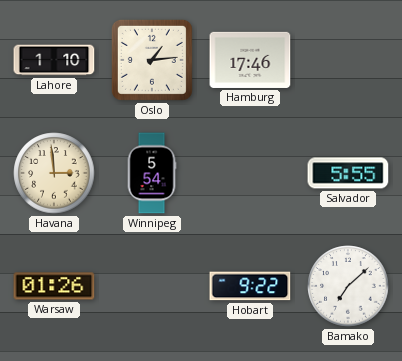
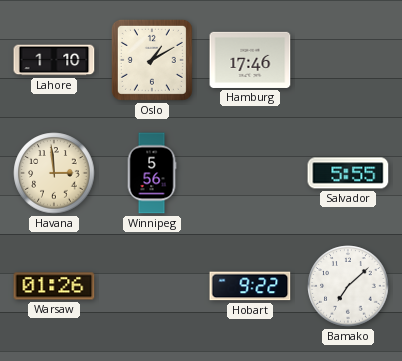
Oslo: 1:14 -> 1:10 (152, 60)
Winnipeg: 5:54 -> 5:56 (152, 173)
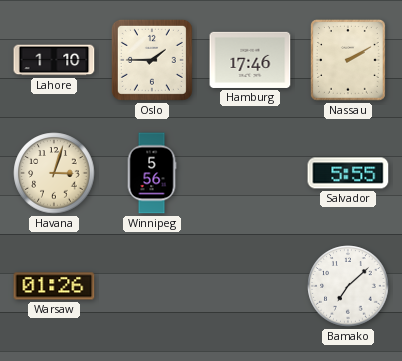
Oslo: 1:10 -> 1:45 (152, 60)
Nassau: none -> 2:10 (348, 61)
Havana: 2:59 -> 3:03 (54, 173)
Hobart: 9:22 -> none (250, 286)
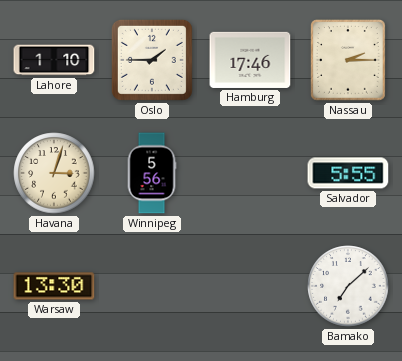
Nassau: 2:10 -> 2:15 (348, 61)
Warsaw: 01:26 -> 13:30 (54, 286)
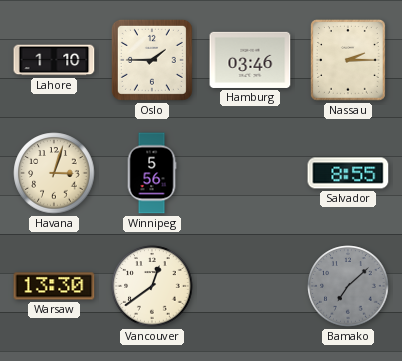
Hamburg: 17:46 -> 03:46 (250, 60)
Salvador: 5:55 -> 8:55 (348, 173)
Vancouver: none -> 12:39 (152, 286)
Bamako dial: white -> grey (348, 286)
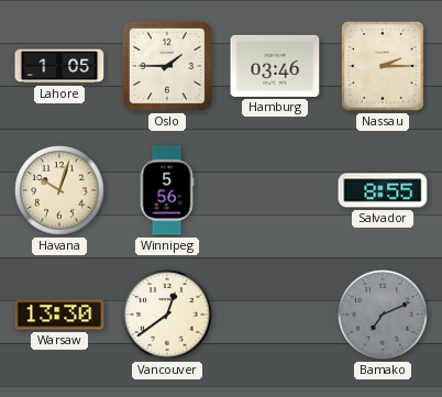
Lahore: 1:10 -> 1:05 (59, 66)
Havana: 3:03 -> 10:03 (59, 190)
Bamako: 7:08 -> 7:11 (383, 315)
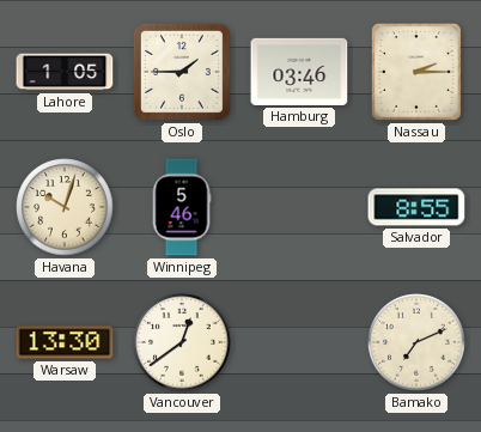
Winnipeg: 5:56 -> 5:46 (182, 207)
Bamako dial: grey -> cream (416, 342)
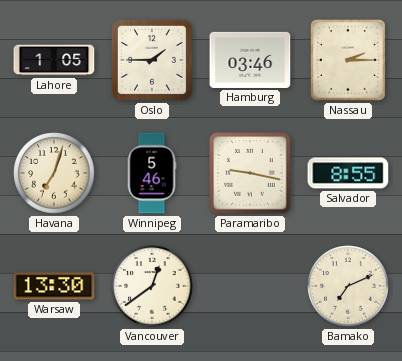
Havana: 10:03 -> 7:03 (54, 173)
Paramaribo: none -> 9:17 (250, 173)
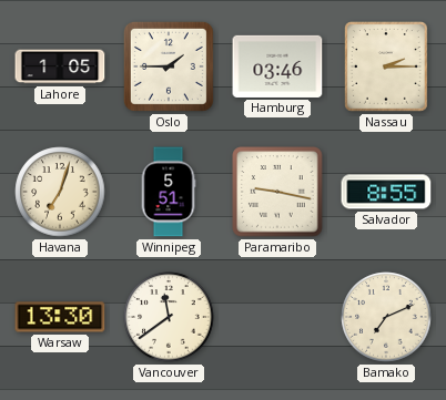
Winnipeg: 5:46 -> 5:51 (169, 192)
Vancouver: 12:39 -> 11:39 (169, 317)
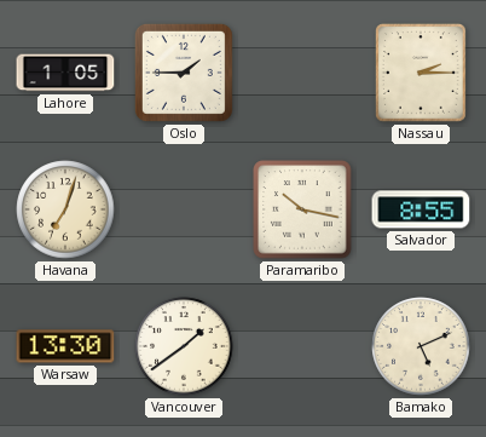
Hamburg: 03:46 -> none (277, 66)
Winnipeg: 5:51 -> none (169, 192)
Paramaribo: 9:17 -> 10:17 (302, 209)
Vancouver: 11:39 -> 1:39 (184, 346)
Bamako: 7:11 -> 5:11 (421, 346)
